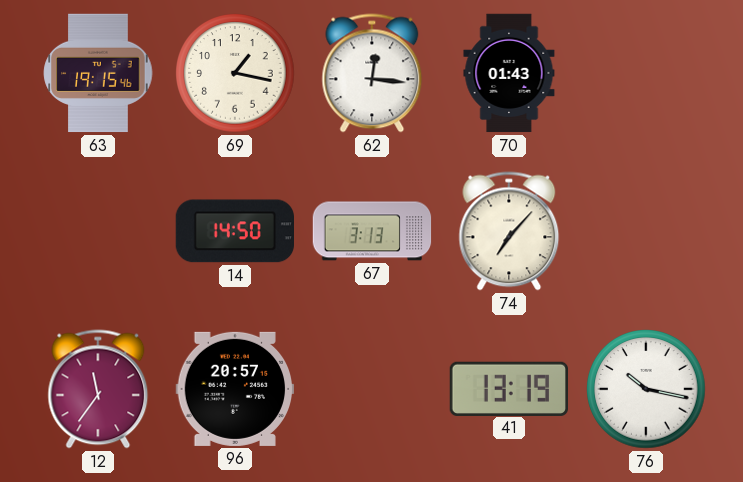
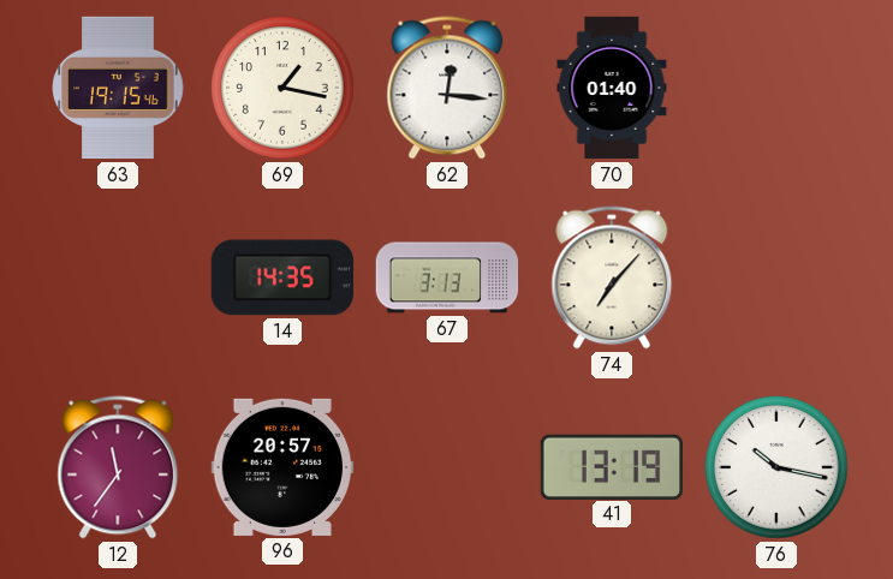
70: 01:43 -> 01:40 (612, 88)
14: 14:50 -> 14:35 (281, 277)
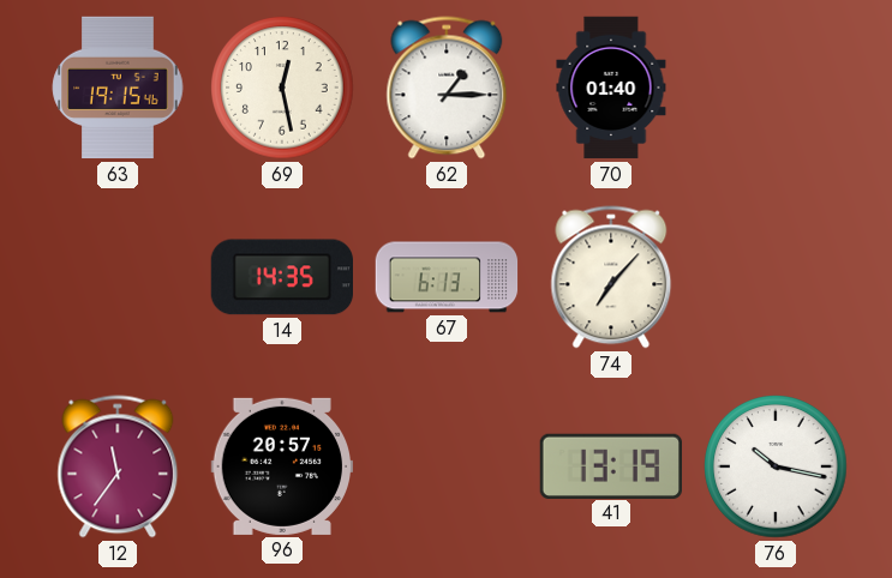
69: 1:17 -> 12:28 (282, 88)
62: 12:16 -> 1:15 (447, 88)
67: 3:13 -> 6:13 (447, 277)
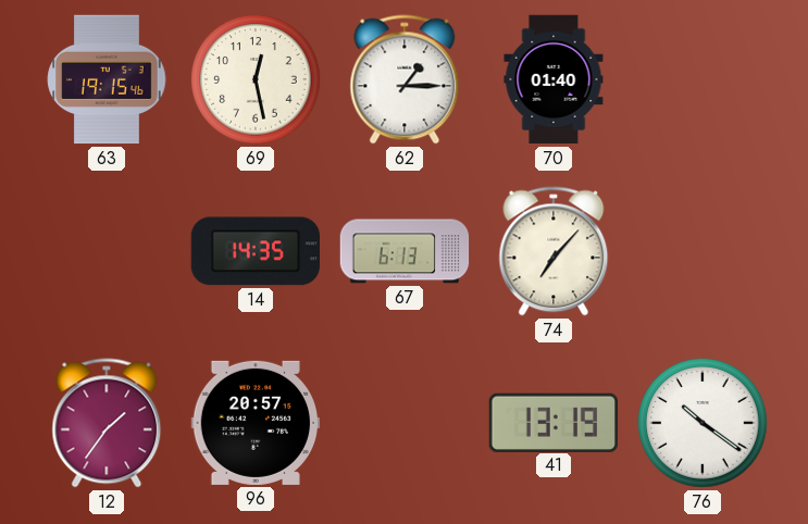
12: 11:36 -> 1:36 (107, 423)
76: 10:17 -> 10:21 (703, 423)
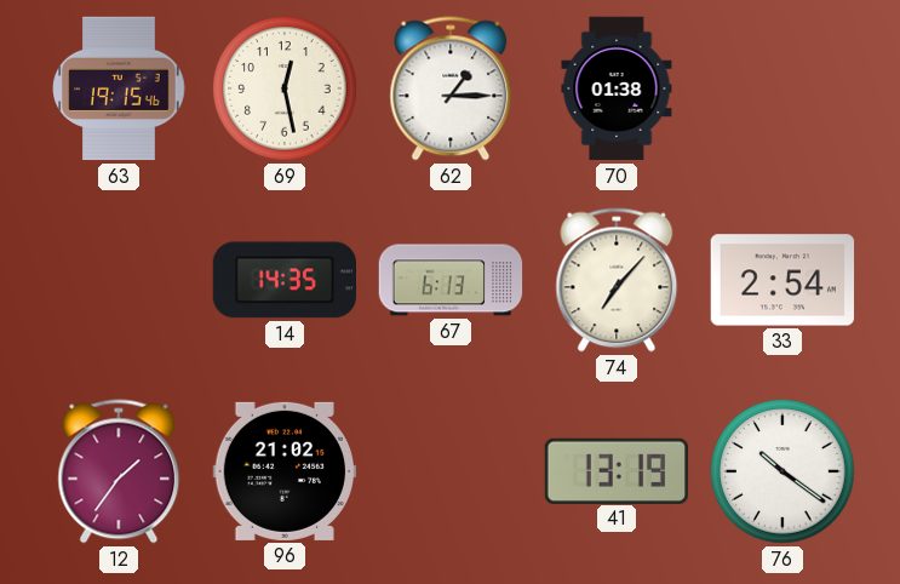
70: 01:40 -> 01:38 (617, 88)
33: none -> 2:54 (783, 280)
96: 20:57 -> 21:02 (285, 471)
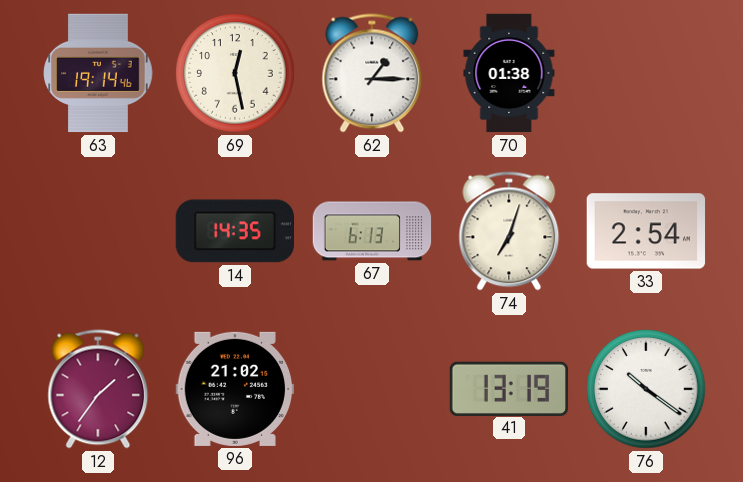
63: 19:15 -> 19:14 (98, 73)
74: 7:07 -> 7:03 (509, 231)
